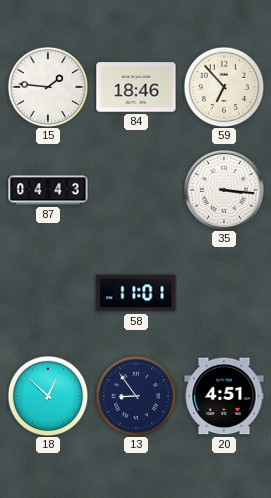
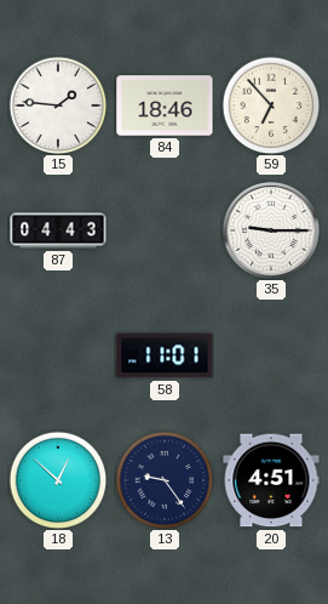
35: 3:16 -> 9:15 (271, 230)
13: 8:54 -> 9:24 (165, 480)
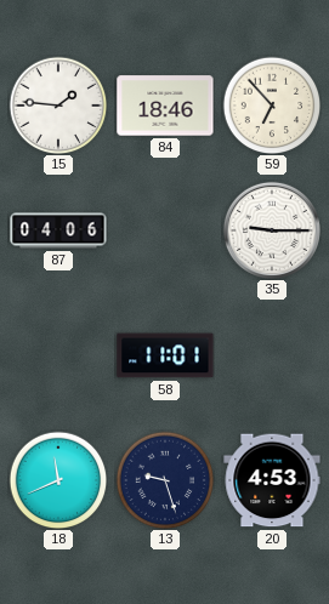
87: 04:43 -> 04:06 (58, 230)
18: 12:52 -> 11:41 (58, 480)
13: 9:24 -> 9:27 (165, 480)
20: 4:51 -> 4:53 (272, 480)
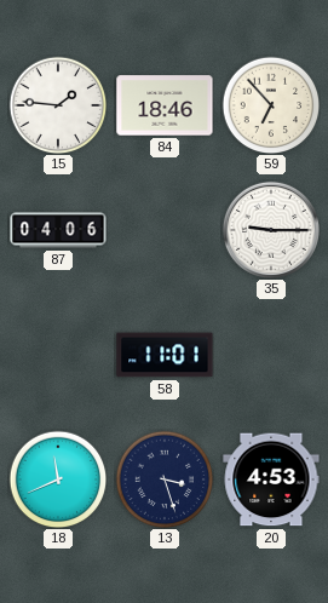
13: 9:27 -> 3:27 (165, 479)
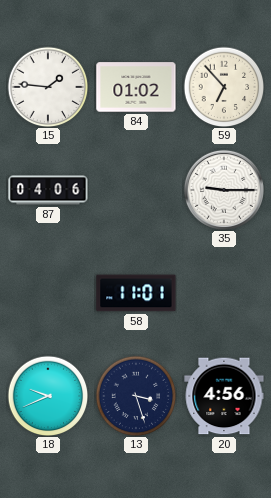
84: 18:46 -> 01:02 (136, 87)
18: 11:41 -> 9:41 (48, 396)
20: 4:53 -> 4:56 (224, 396)
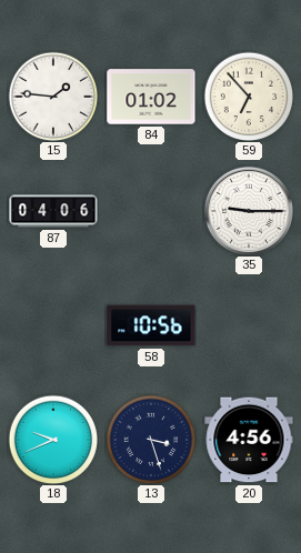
58: 11:01 -> 10:56 (151, 325)
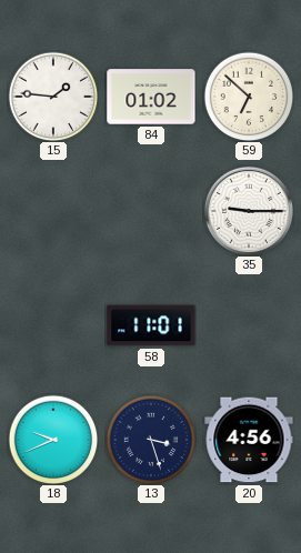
59: 6:53 -> 6:52 (249, 97)
87: 04:06 -> none (53, 211)
58: 10:56 -> 11:01 (151, 325)
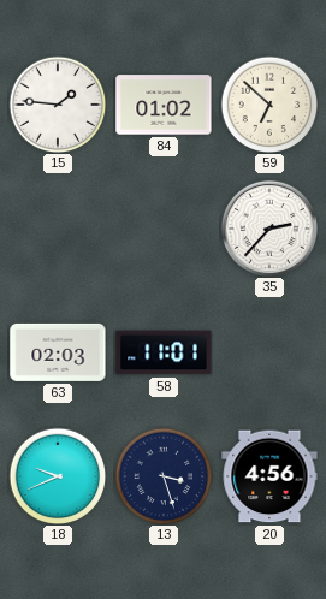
35: 9:15 -> 2:37 (269, 229)
63: none -> 02:03 (58, 352)
